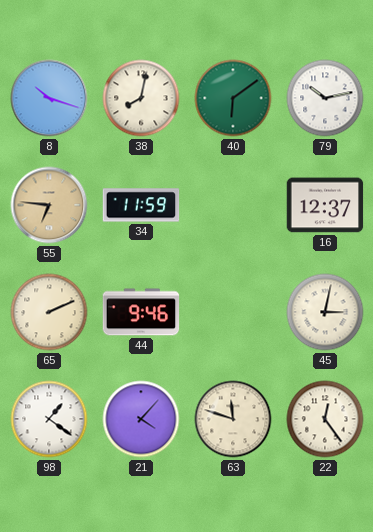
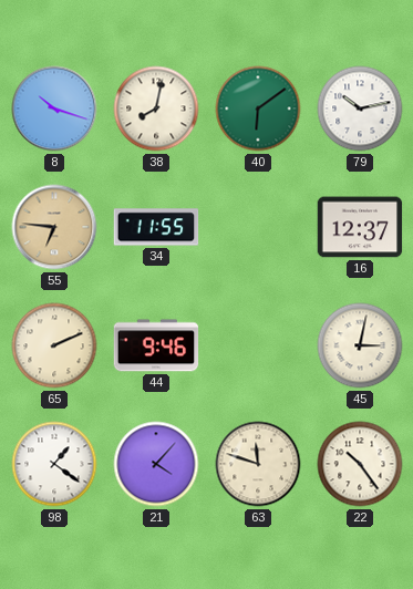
34: 11:59 -> 11:55 (156, 227)
22: 12:24 -> 10:24 (360, 464)
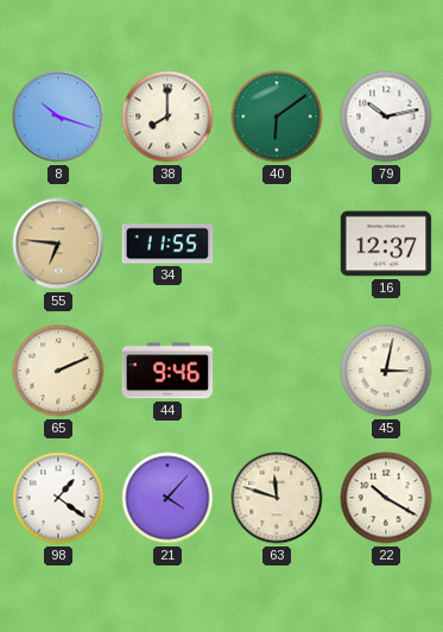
38: 8:02 -> 8:00 (167, 116)
22: 10:24 -> 10:20 (386, 498)
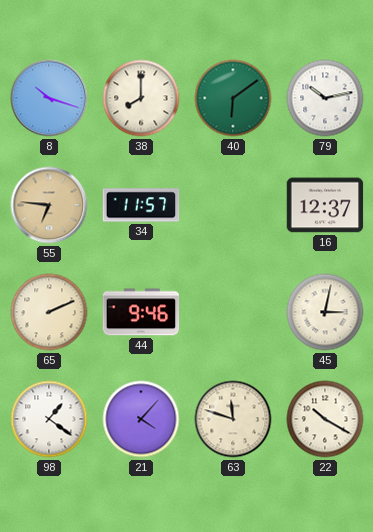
34: 11:55 -> 11:57 (141, 205)
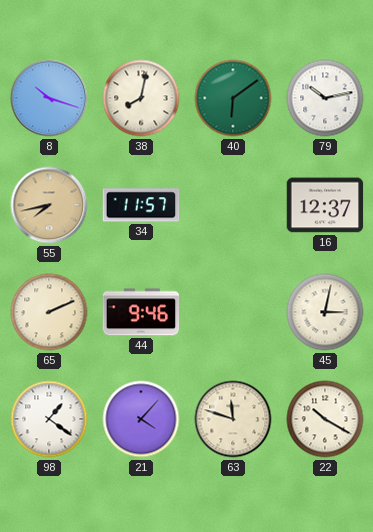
38: 8:00 -> 8:02 (141, 98)
55: 6:46 -> 7:43 (49, 205)
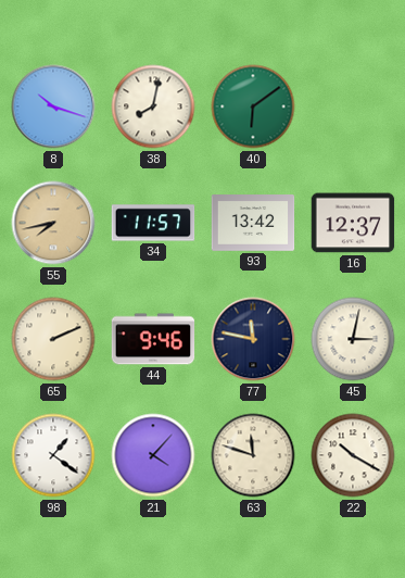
79: 10:13 -> none (325, 98)
93: none -> 13:42 (253, 223)
77: none -> 11:47 (253, 339)
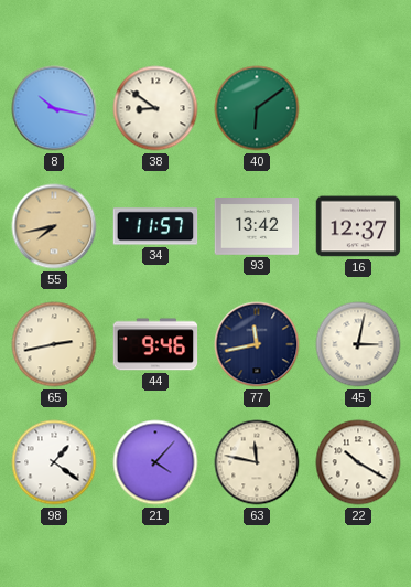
8: 10:18 -> 10:17 (54, 108)
38: 8:02 -> 8:51 (155, 108)
65: 2:11 -> 2:43 (54, 344)
77: 11:47 -> 11:43 (257, 344)
63: 11:48 -> 11:47 (257, 462)
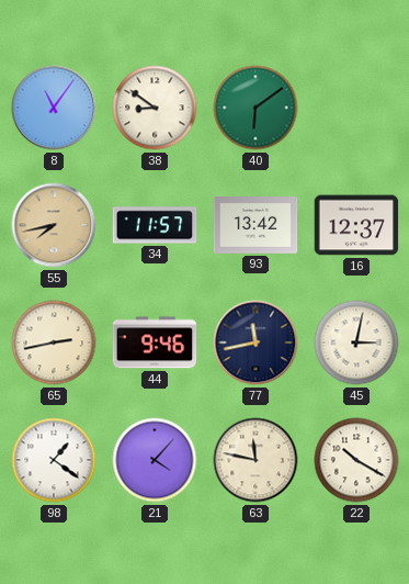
8: 10:17 -> 11:06 (54, 108)
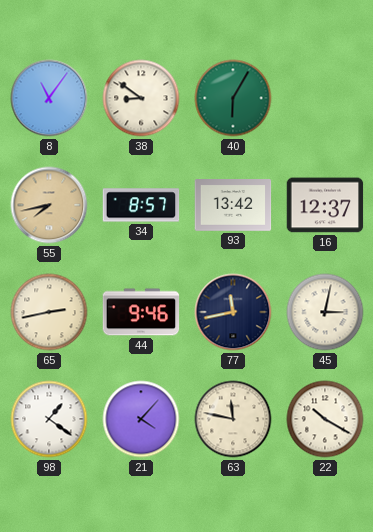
40: 6:09 -> 6:05 (233, 98)
34: 11:57 -> 8:57 (141, 205)
